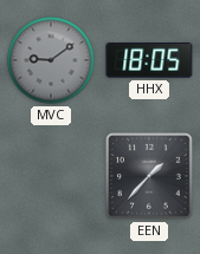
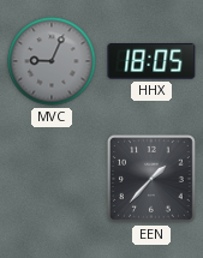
MVC: 9:09 -> 9:04 (52, 61)
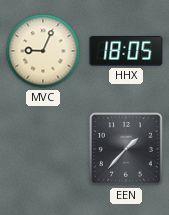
MVC dial: grey -> cream (43, 51)
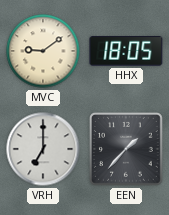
MVC: 9:04 -> 9:09 (43, 51)
VRH: none -> 7:00 (43, 149)
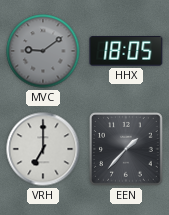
MVC dial: cream -> grey (43, 51)
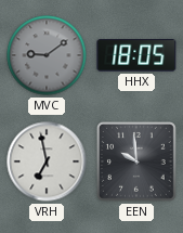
VRH: 7:00 -> 6:58 (47, 161)
EEN: 1:37 -> 9:59 (136, 161)
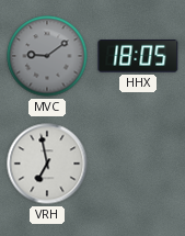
EEN: 9:59 -> none (136, 161)
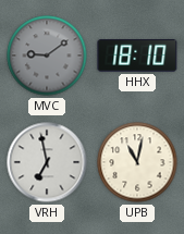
HHX: 18:05 -> 18:10 (137, 57)
UPB: none -> 11:02 (137, 162)
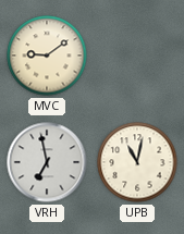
MVC dial: grey -> cream (47, 56)
HHX: 18:10 -> none (137, 57)
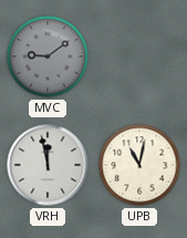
MVC dial: cream -> grey (48, 56)
VRH: 6:58 -> 11:58 (48, 165)
